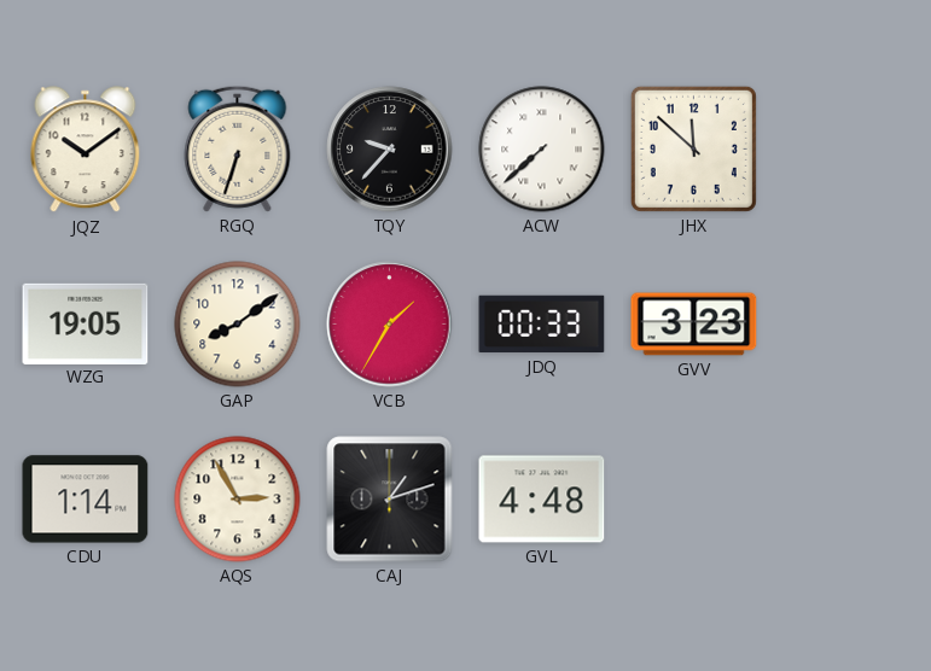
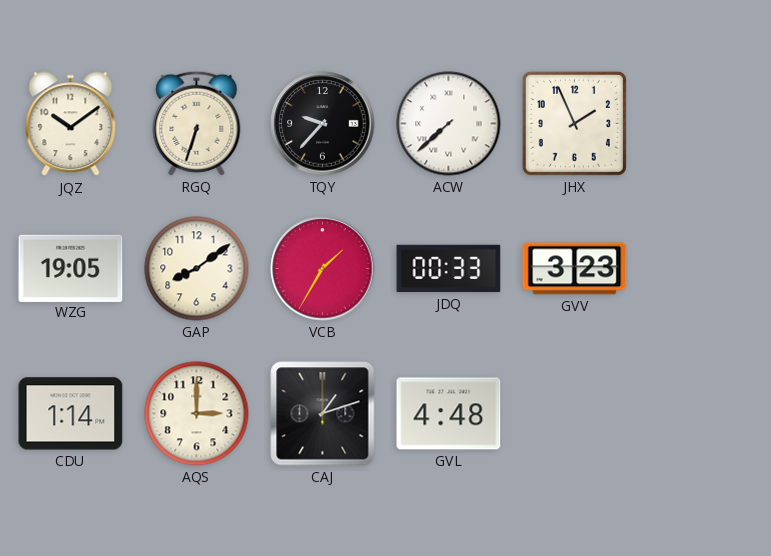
JHX: 11:52 -> 1:56 (574, 123)
AQS: 2:55 -> 3:00 (197, 414)
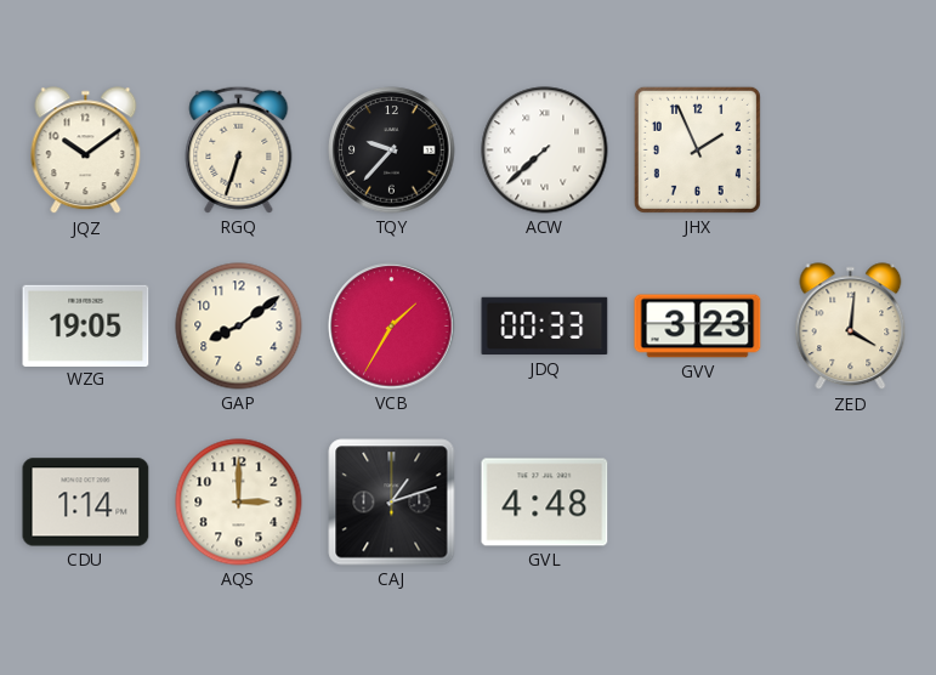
ZED: none -> 4:01 (851, 327)
